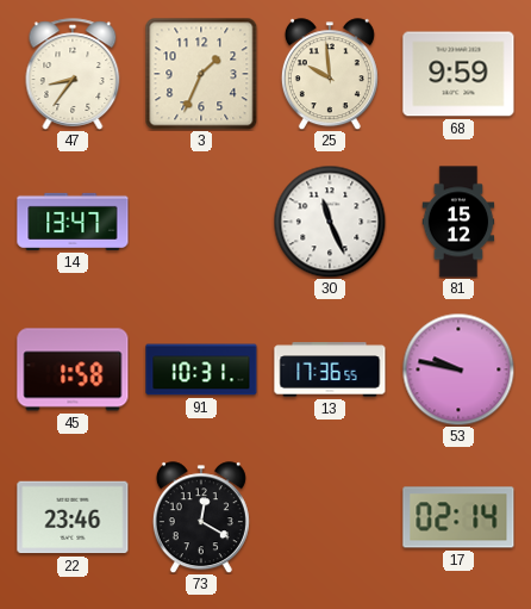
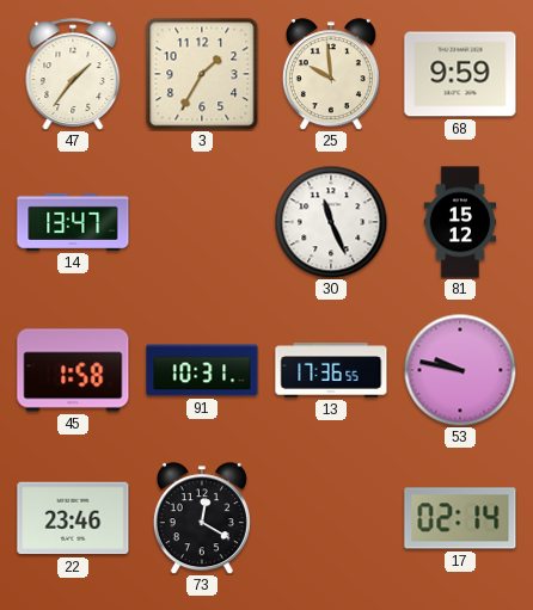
47: 8:36 -> 1:36 (73, 74)
3: 1:34 -> 1:35 (202, 74)
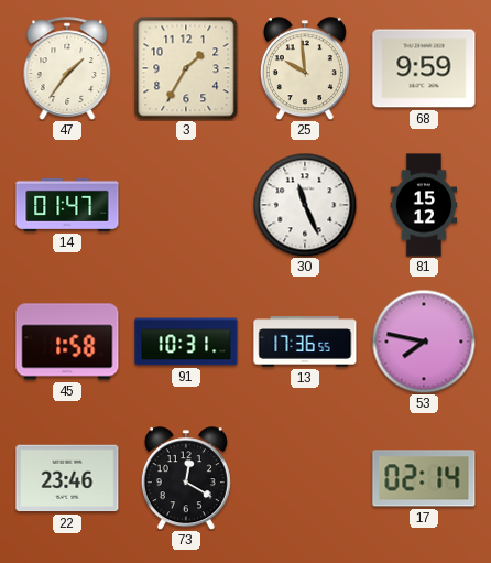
14: 13:47 -> 01:47 (67, 205)
53: 9:47 -> 7:47 (424, 342)
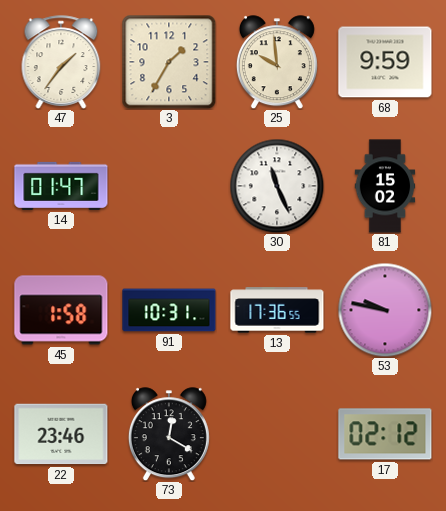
81: 15:12 -> 15:02 (385, 186)
53: 7:47 -> 9:47 (385, 310)
17: 02:14 -> 02:12 (385, 434)
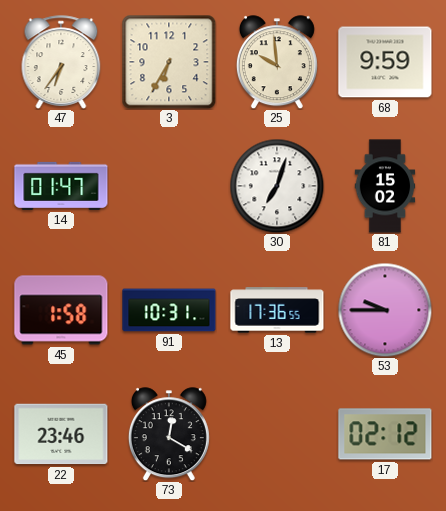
47: 1:36 -> 6:36 (61, 62)
3: 1:35 -> 6:35 (169, 62)
30: 11:26 -> 7:03 (277, 186)
53: 9:47 -> 9:45 (385, 310)
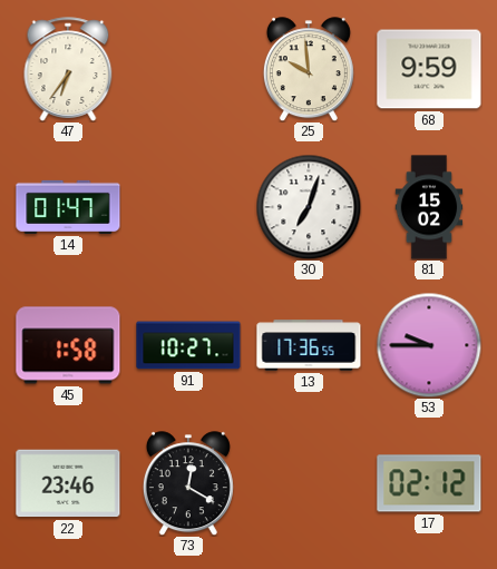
3: 6:35 -> none (169, 62)
91: 10:31 -> 10:27 (188, 345)
